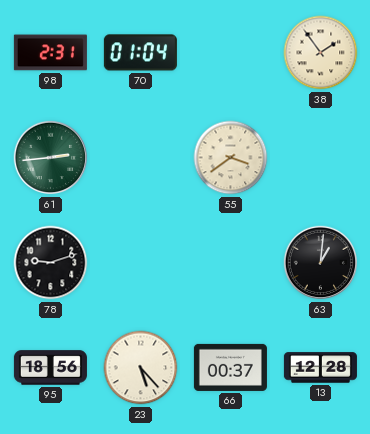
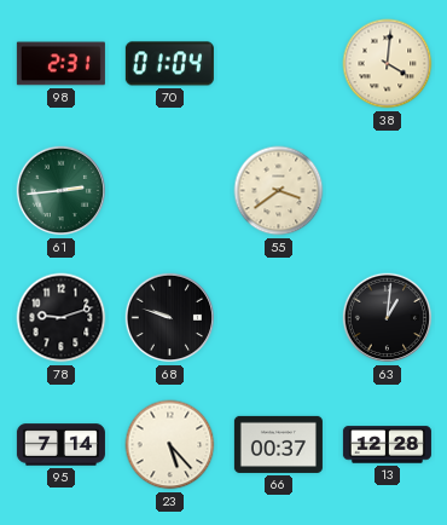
38: 1:54 -> 4:01 (388, 64)
68: none -> 9:48 (170, 318)
95: 18:56 -> 7:14 (60, 445)
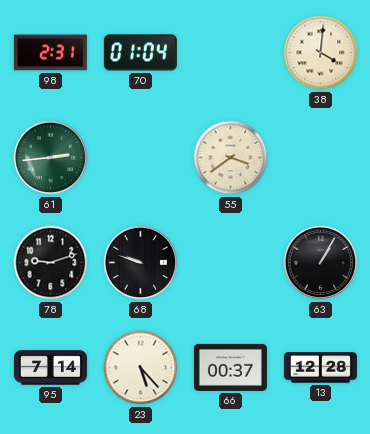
63: 1:01 -> 1:05 (321, 263)
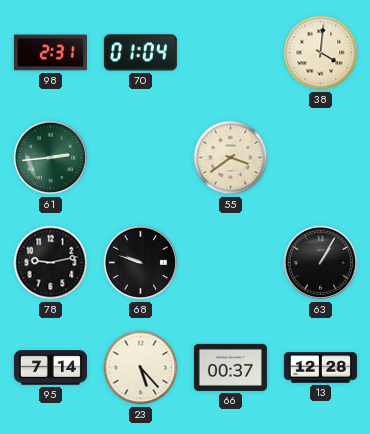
78: 9:12 -> 9:13 (51, 263)
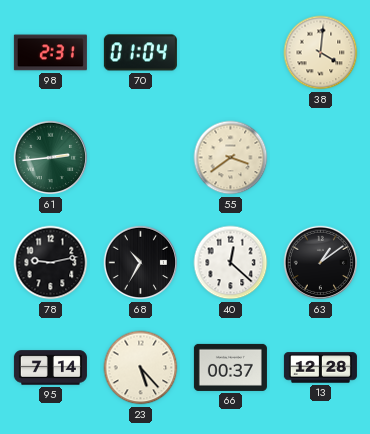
68: 9:48 -> 10:35 (141, 263)
40: none -> 12:22 (231, 263)
63: 1:05 -> 1:09 (321, 263)
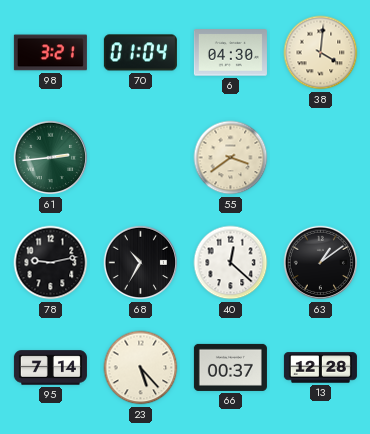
98: 2:31 -> 3:21 (50, 53)
6: none -> 04:30 (230, 53)
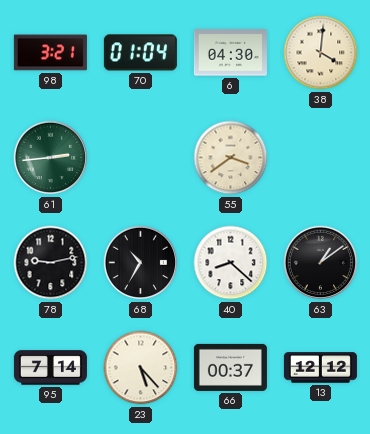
40: 12:22 -> 8:22 (231, 263)
13: 12:28 -> 12:12 (320, 368)
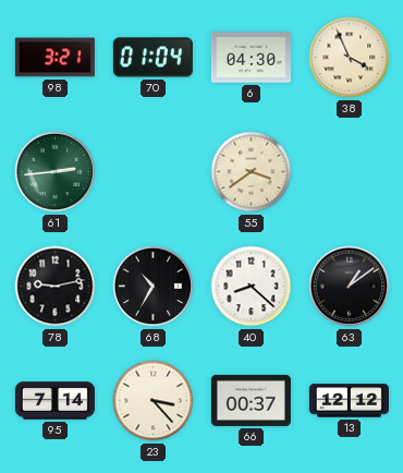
38: 4:01 -> 3:56 (350, 58)
23: 5:23 -> 3:23 (154, 401)
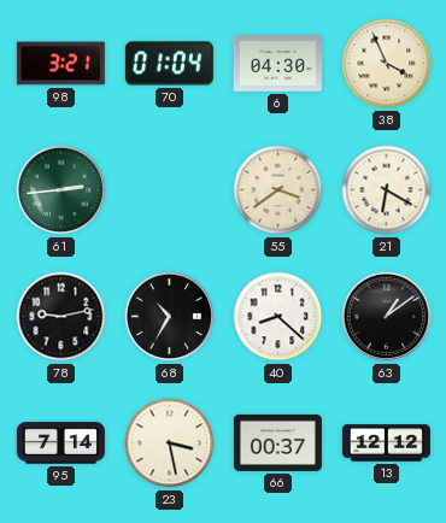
21: none -> 6:20 (387, 190)
23: 3:23 -> 3:28 (170, 443)
